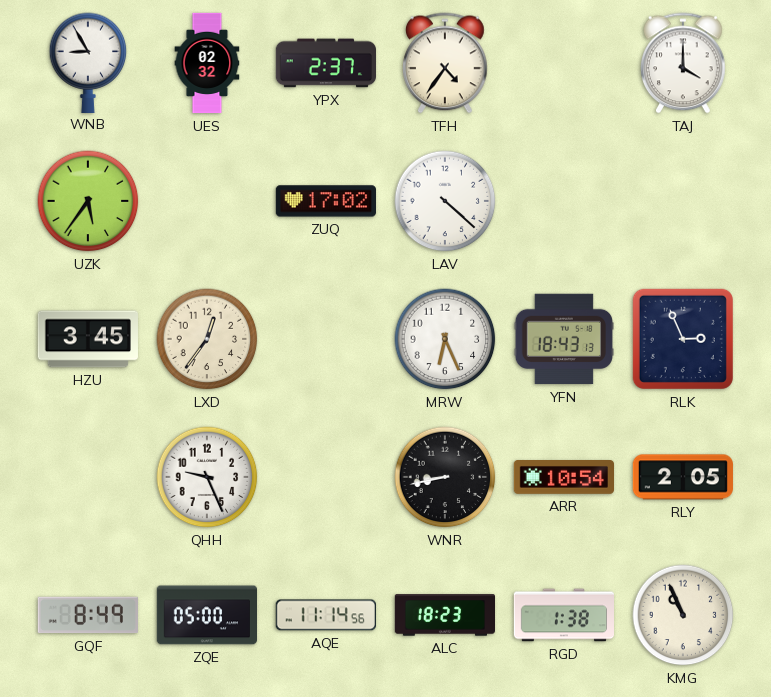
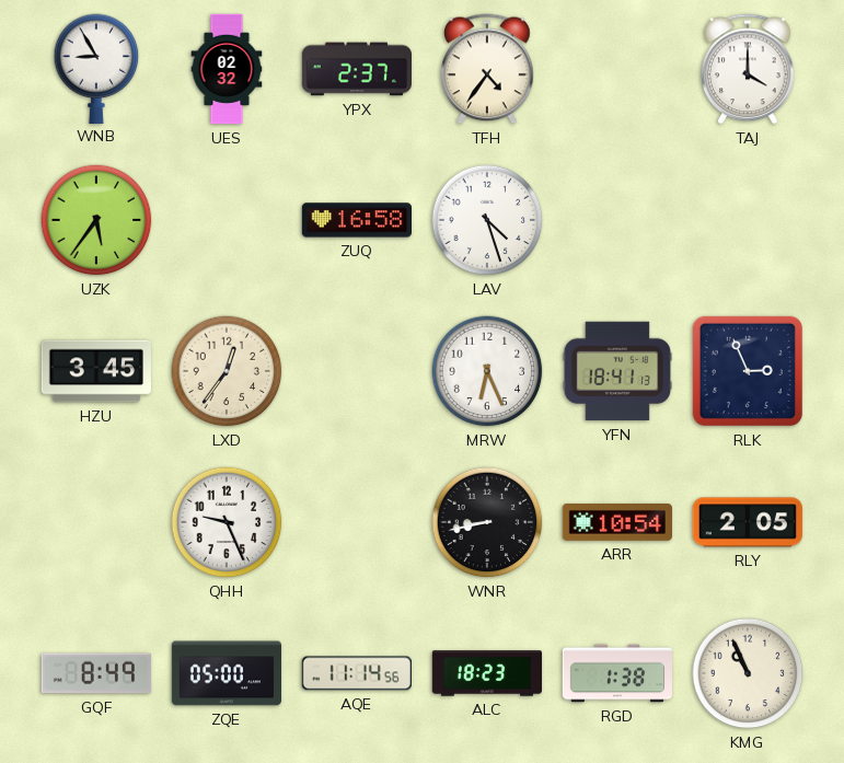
ZUQ: 17:02 -> 16:58 (356, 220)
LAV: 4:22 -> 4:27 (487, 220)
YFN: 18:43 -> 18:41 (616, 371)
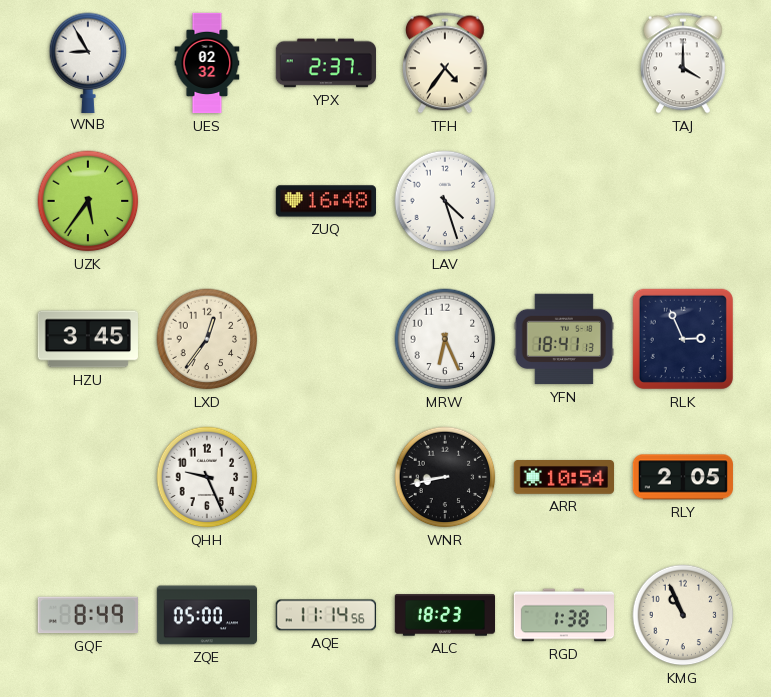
ZUQ: 16:58 -> 16:48 (325, 201)
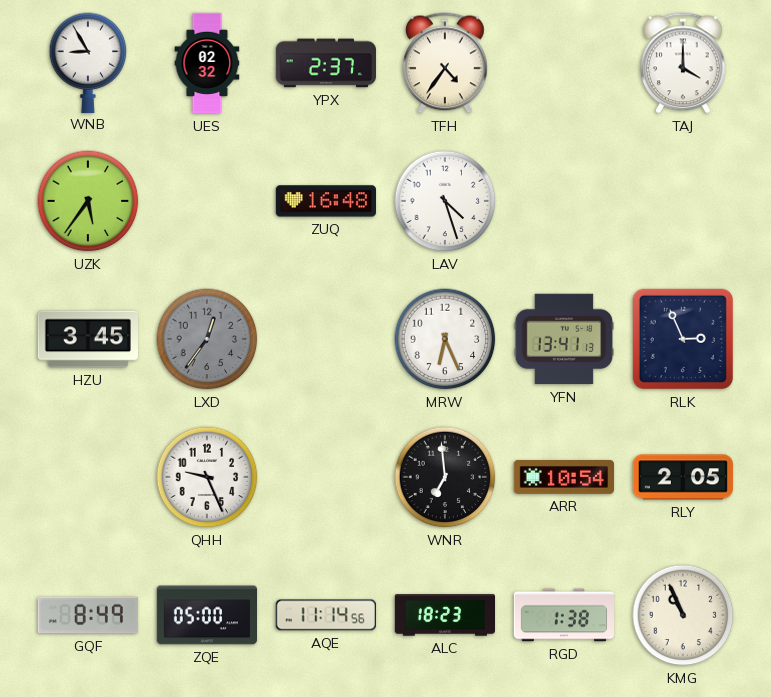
LXD dial: cream -> grey (207, 339)
YFN: 18:41 -> 13:41 (563, 339)
WNR: 8:43 -> 6:59 (445, 477)
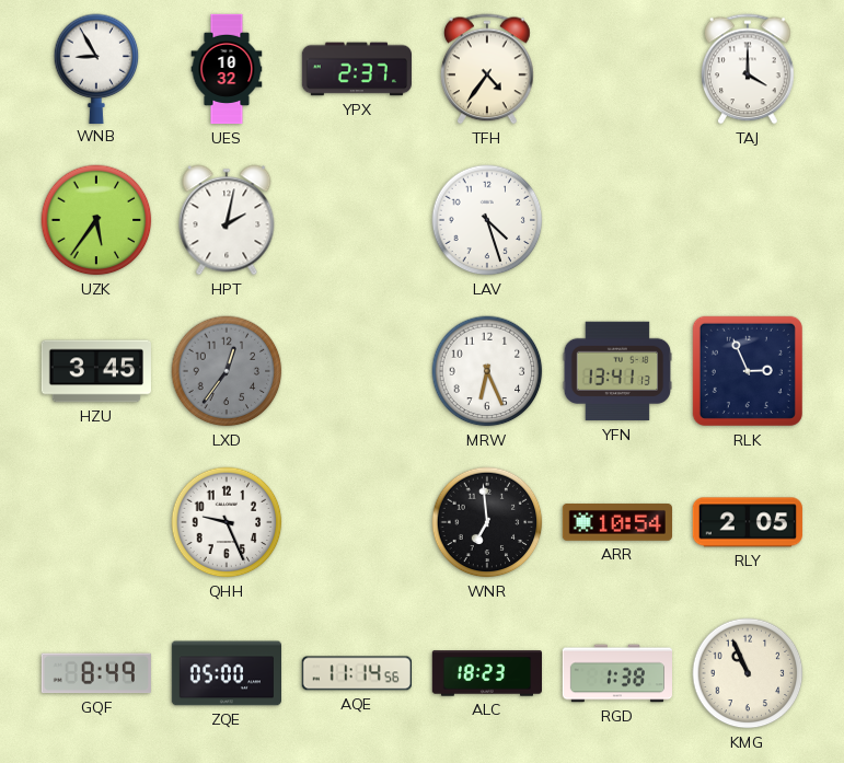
UES: 02:32 -> 10:32 (227, 69)
HPT: none -> 2:02 (227, 220)
ZUQ: 16:48 -> none (325, 201)
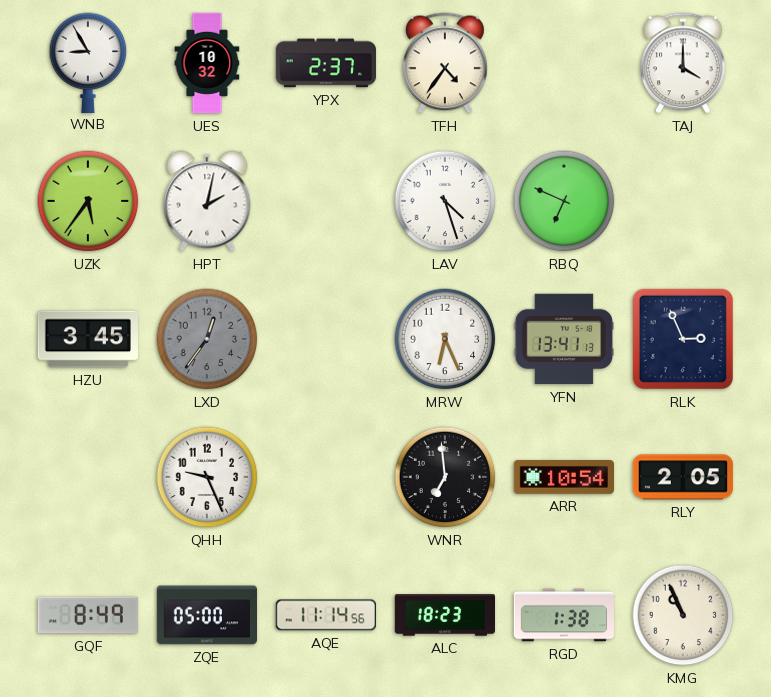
RBQ: none -> 6:49 (564, 201)
